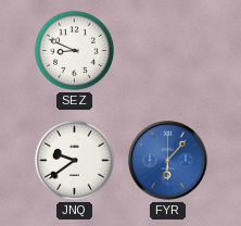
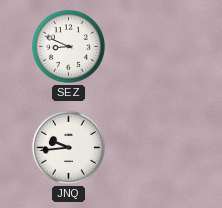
JNQ: 9:39 -> 9:44 (68, 147)
FYR: 6:07 -> none (168, 161)
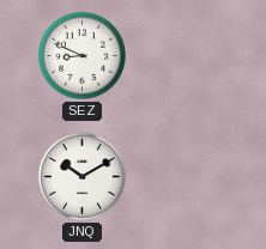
JNQ: 9:44 -> 10:10 (81, 176)
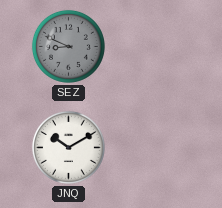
SEZ dial: white -> grey (68, 46)
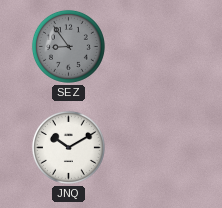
SEZ: 8:49 -> 8:54 (68, 46)
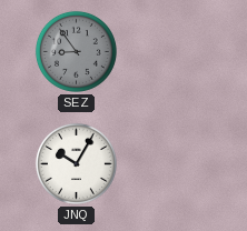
JNQ: 10:10 -> 10:05 (76, 163)
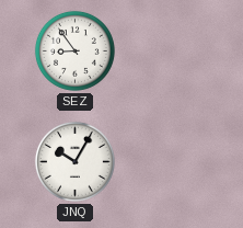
SEZ dial: grey -> white (74, 50)
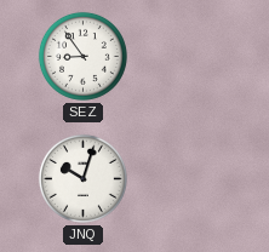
JNQ: 10:05 -> 10:03 (82, 178)
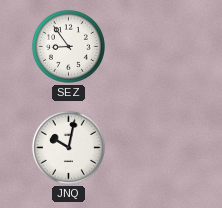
JNQ: 10:03 -> 10:02 (68, 147)
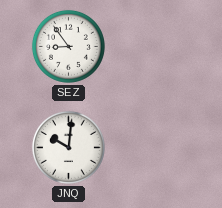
JNQ: 10:02 -> 10:01 (68, 147)
